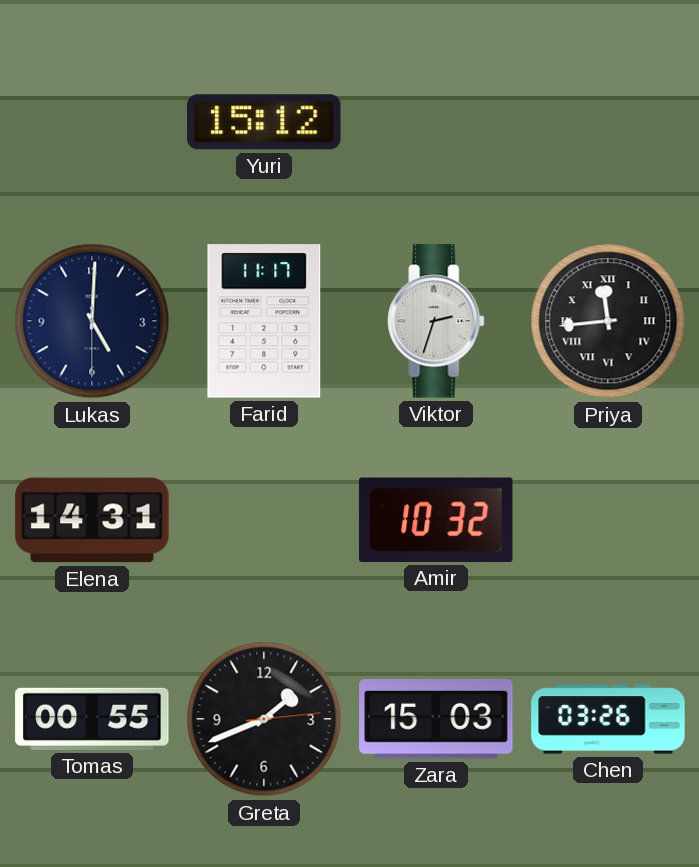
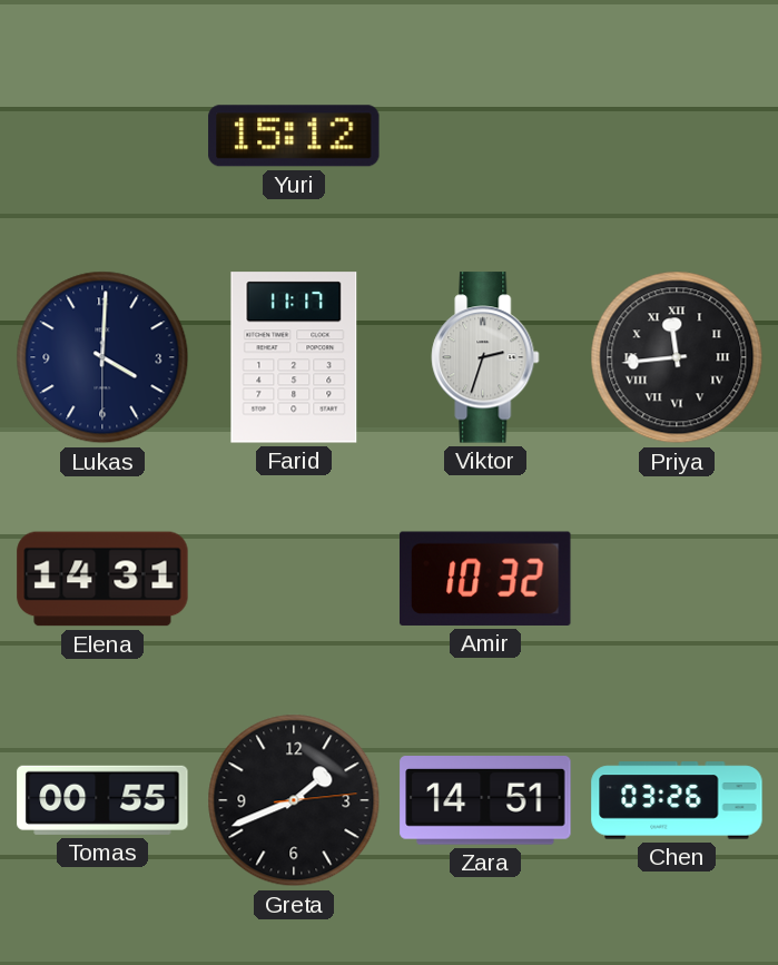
Lukas: 5:00 -> 4:00 (102, 357)
Zara: 15:03 -> 14:51 (485, 800)
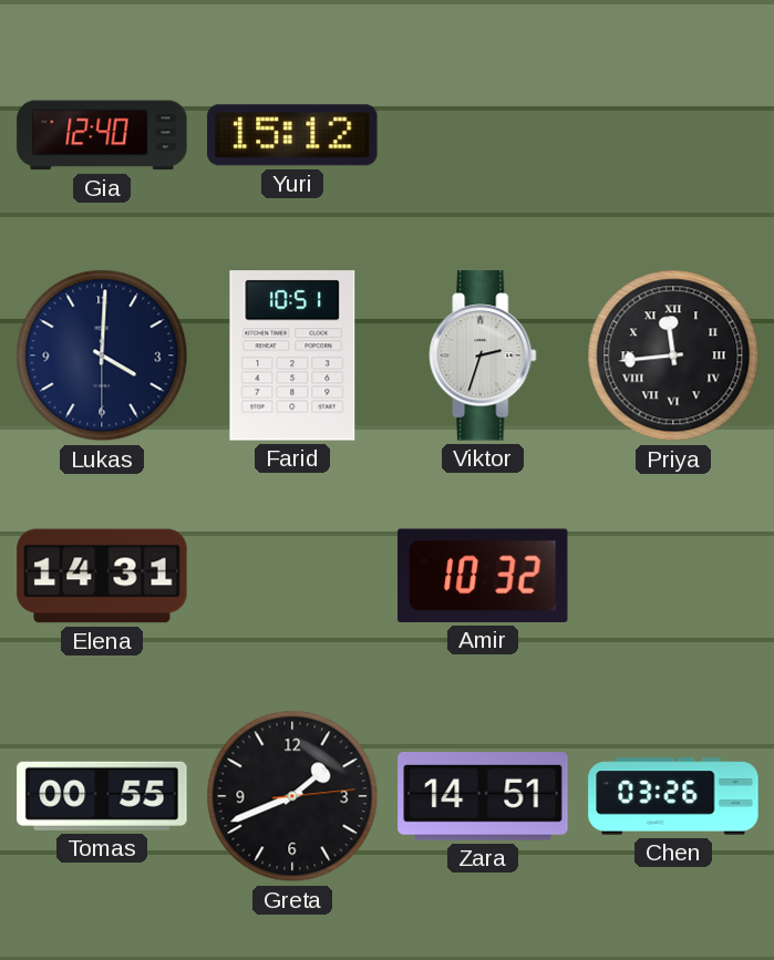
Gia: none -> 12:40 (102, 135)
Farid: 11:17 -> 10:51 (292, 355)
